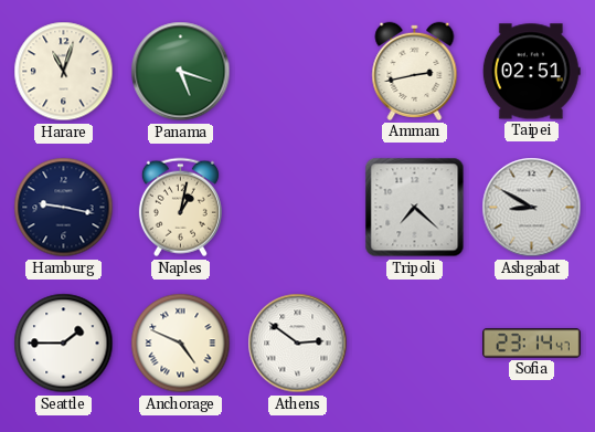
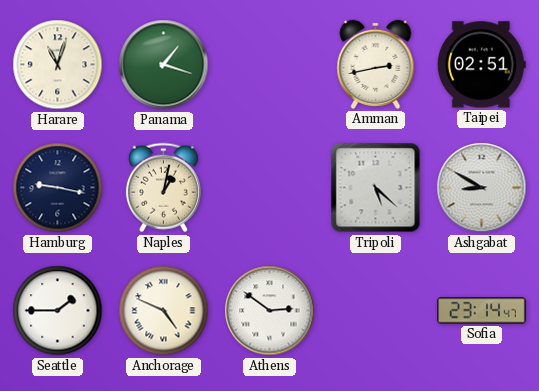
Panama: 5:18 -> 1:18 (164, 65)
Tripoli: 7:22 -> 5:22 (376, 188)
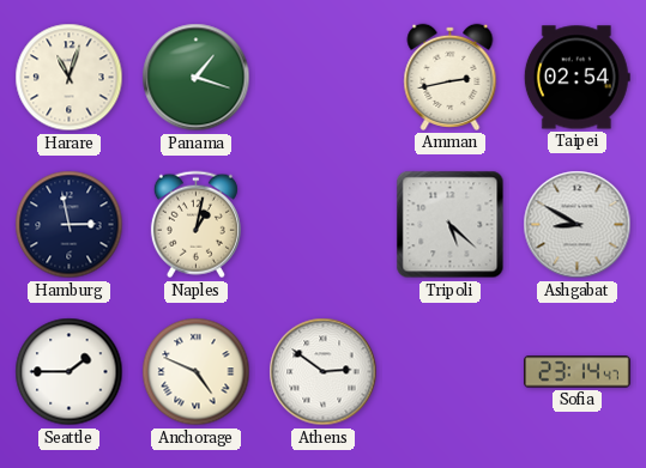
Taipei: 02:51 -> 02:54 (576, 78)
Hamburg: 9:17 -> 2:58 (70, 225)
